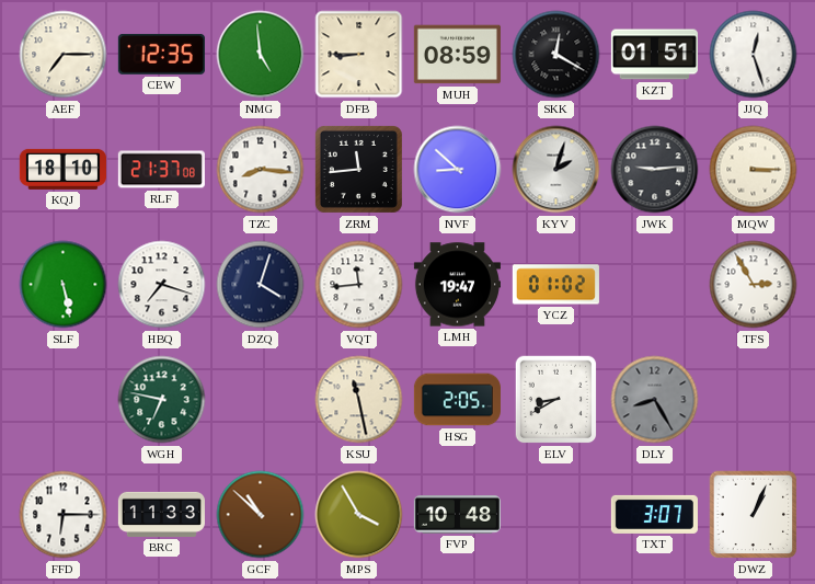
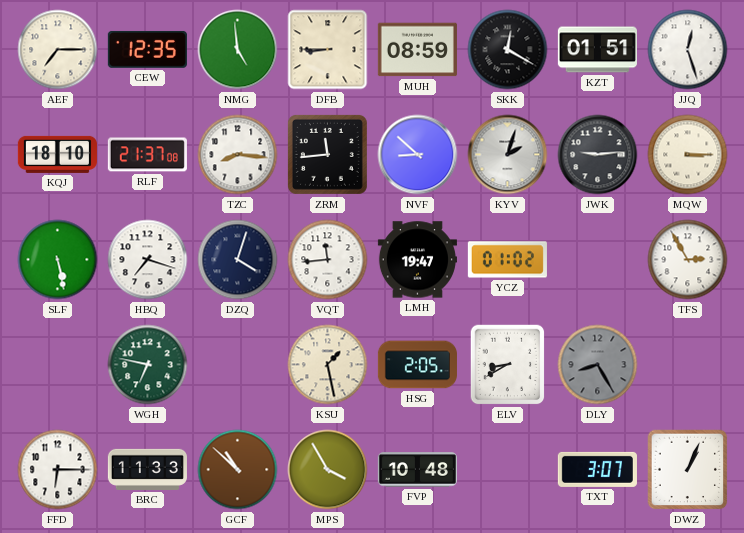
KSU: 11:28 -> 1:28 (328, 365)
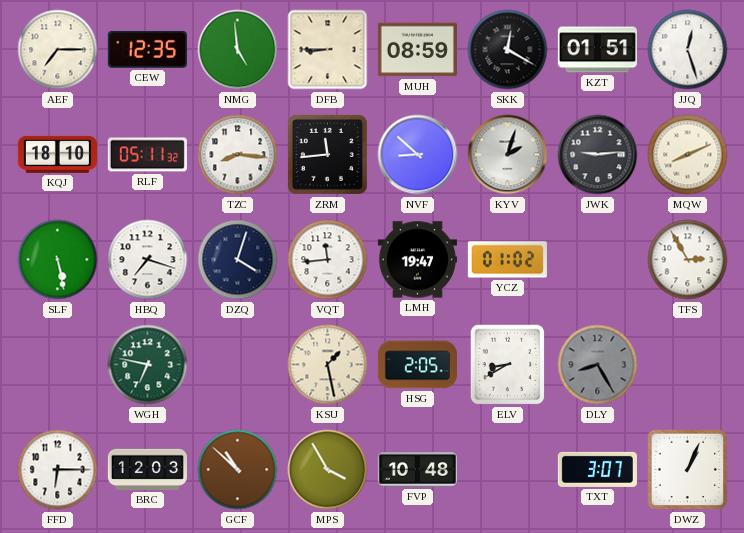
RLF: 21:37 -> 05:11 (147, 155)
MQW: 3:15 -> 8:11 (688, 155)
BRC: 11:33 -> 12:03 (147, 469)
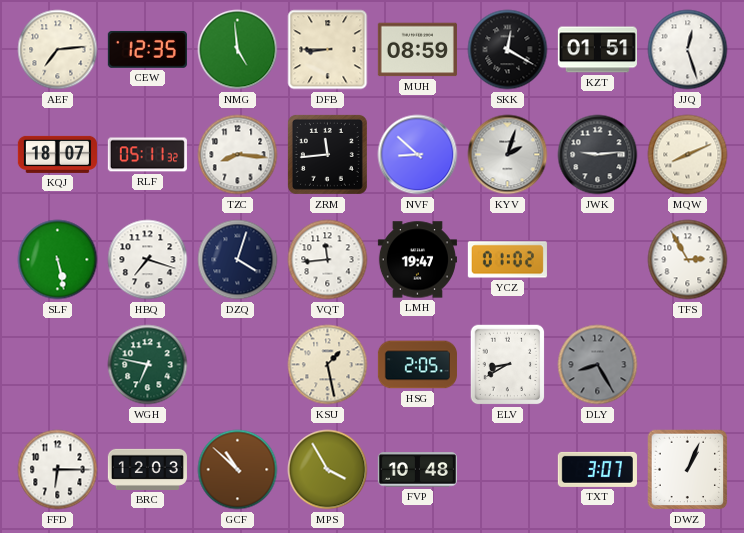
AEF: 7:15 -> 7:14 (58, 50)
KQJ: 18:10 -> 18:07 (57, 154)
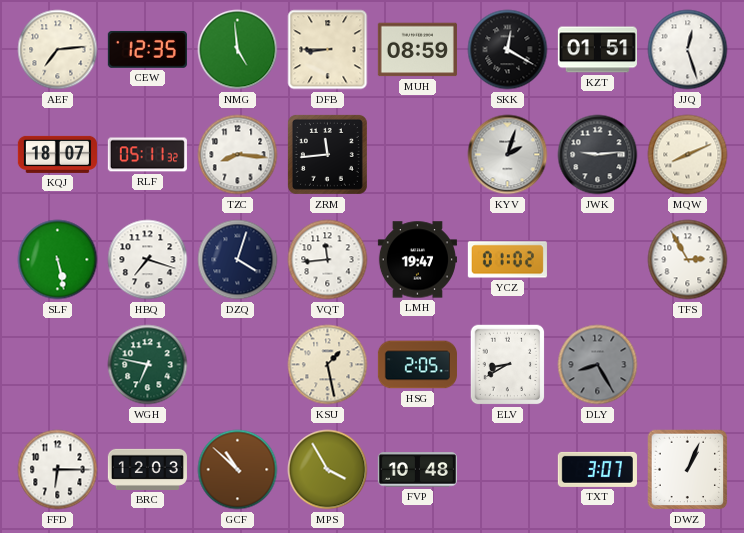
NVF: 8:52 -> none (418, 155)
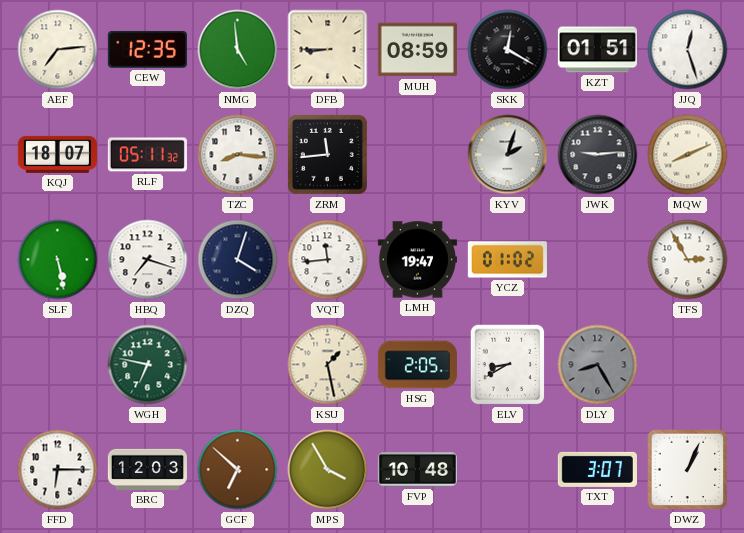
GCF: 10:52 -> 6:52 (238, 470)
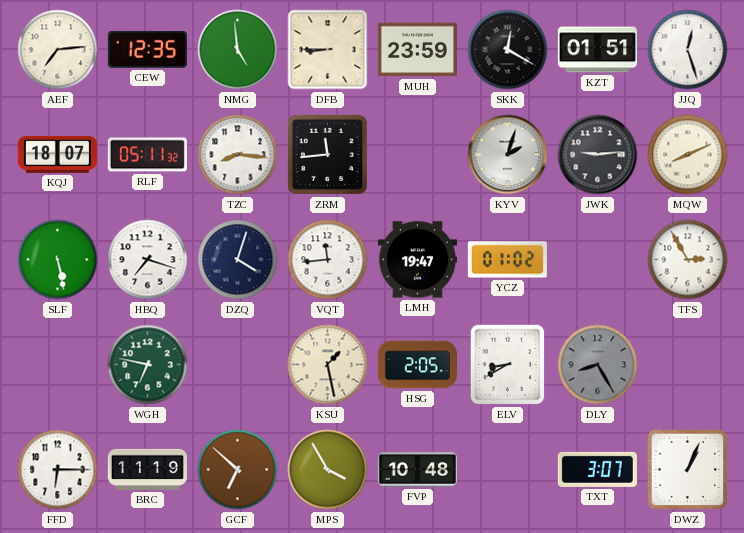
MUH: 08:59 -> 23:59 (417, 50)
BRC: 12:03 -> 11:19 (147, 469)
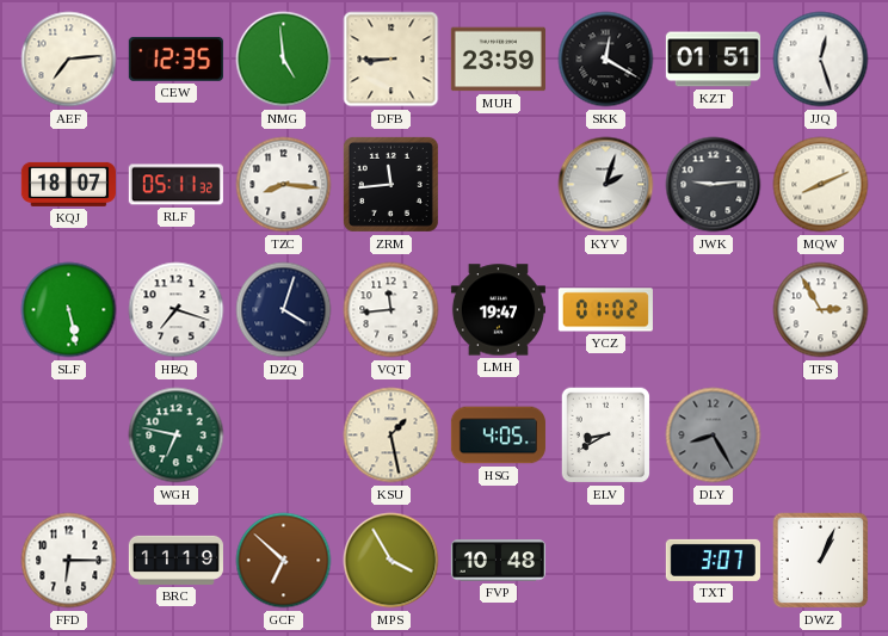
HSG: 2:05 -> 4:05 (498, 436)
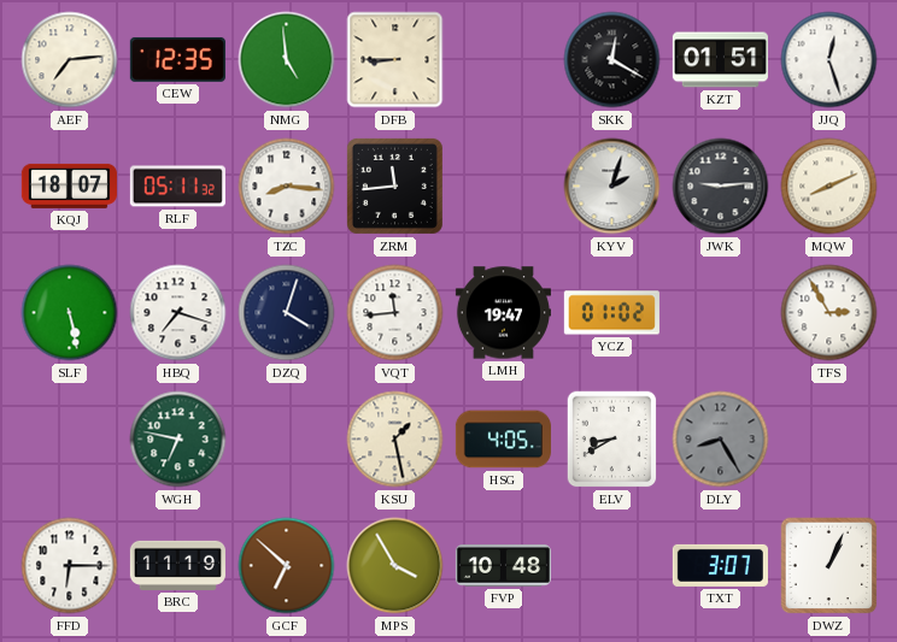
MUH: 23:59 -> none (498, 60)
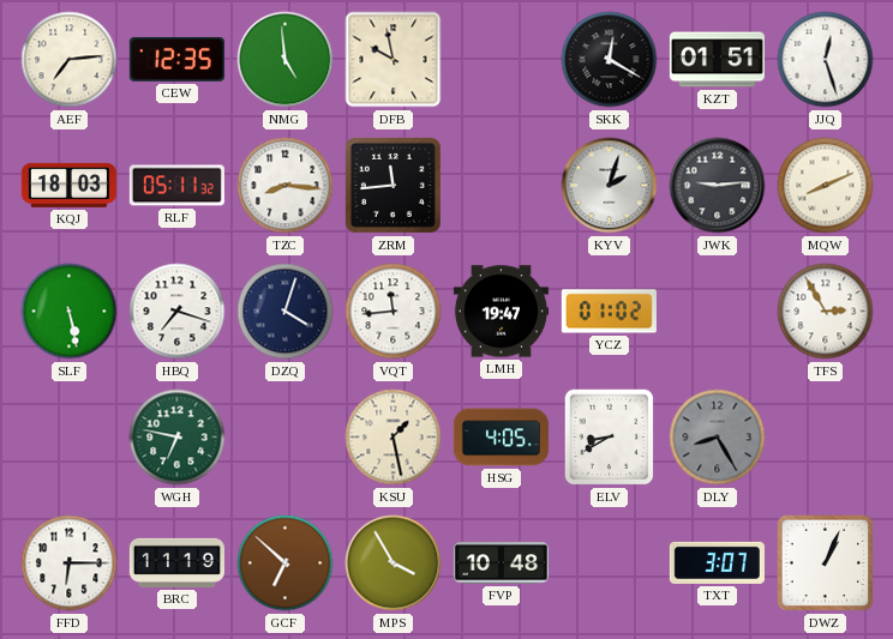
DFB: 8:45 -> 9:58 (394, 60)
KQJ: 18:07 -> 18:03 (68, 185)
